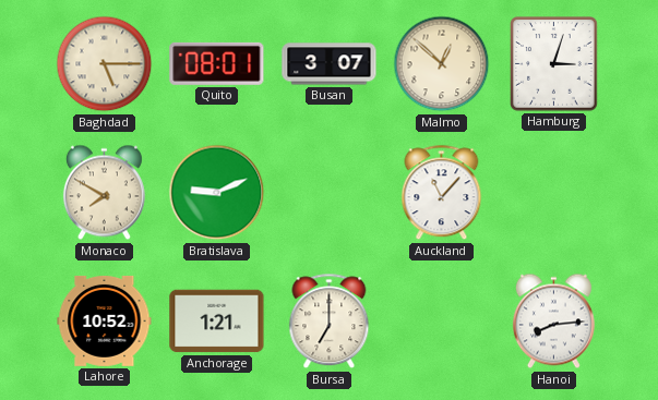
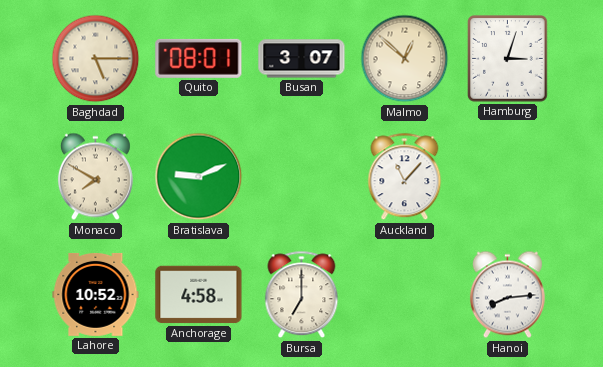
Anchorage: 1:21 -> 4:58 (199, 295)
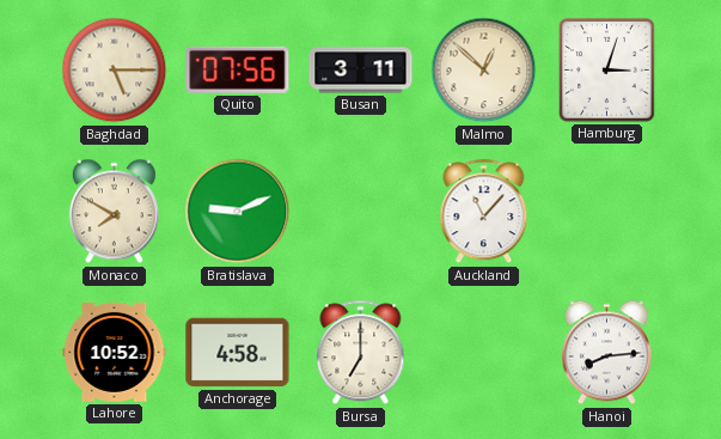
Quito: 08:01 -> 07:56 (238, 69)
Busan: 3:07 -> 3:11 (361, 71)
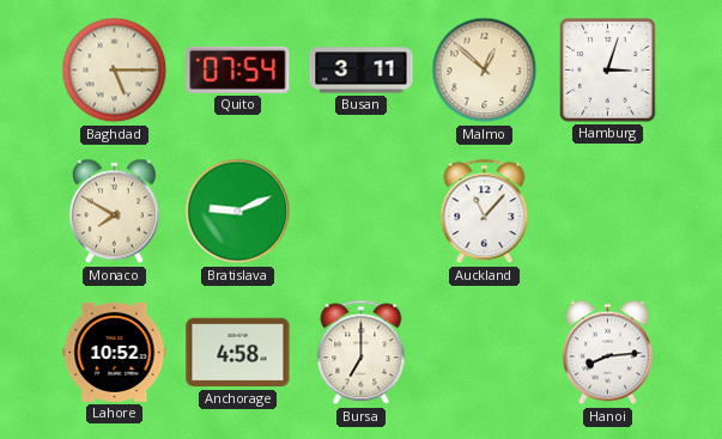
Quito: 07:56 -> 07:54 (238, 69)
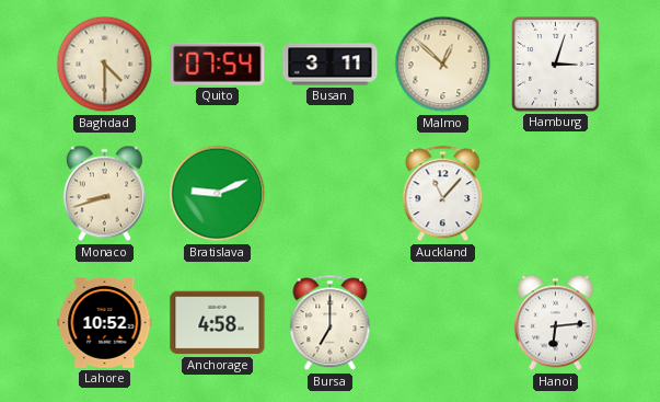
Baghdad: 5:15 -> 4:30 (105, 65)
Monaco: 7:50 -> 8:42 (104, 194)
Hanoi: 8:14 -> 6:14 (555, 323)
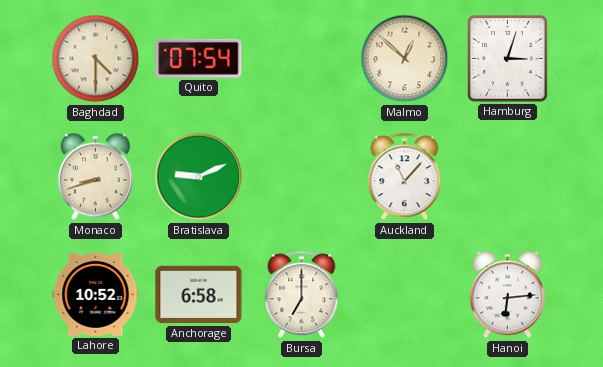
Busan: 3:11 -> none (331, 65)
Anchorage: 4:58 -> 6:58 (199, 295)
